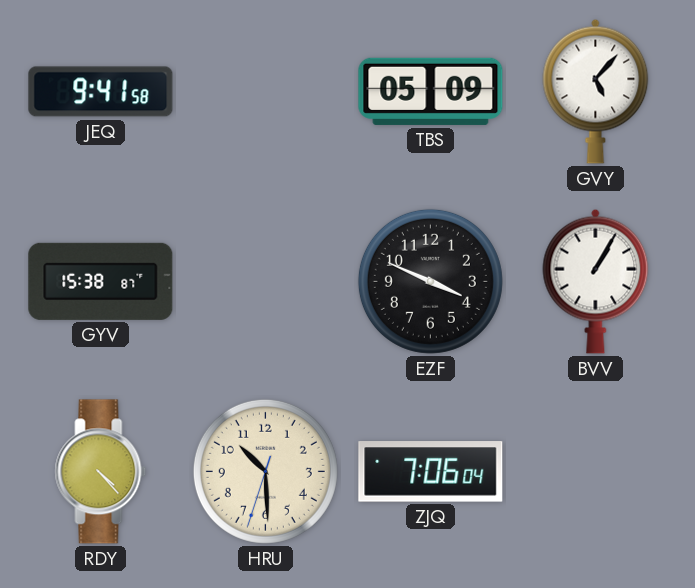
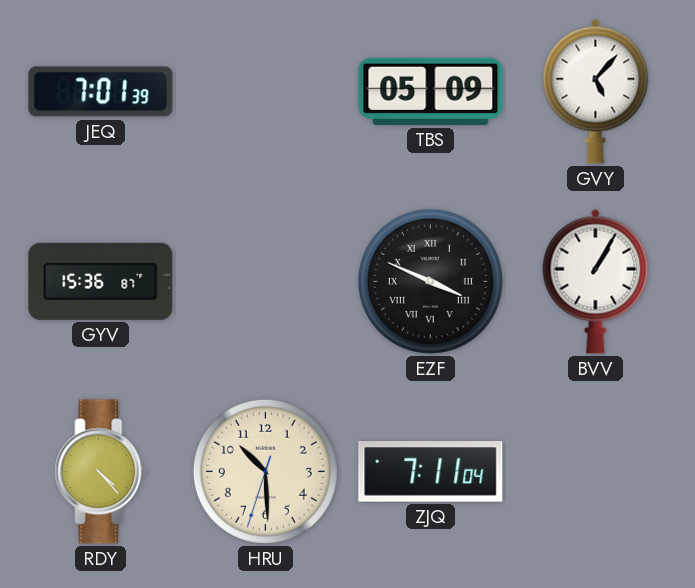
JEQ: 9:41 -> 7:01 (101, 92)
GYV: 15:38 -> 15:36 (101, 281)
EZF numerals: Arabic -> Roman (430, 281)
ZJQ: 7:06 -> 7:11 (431, 472)
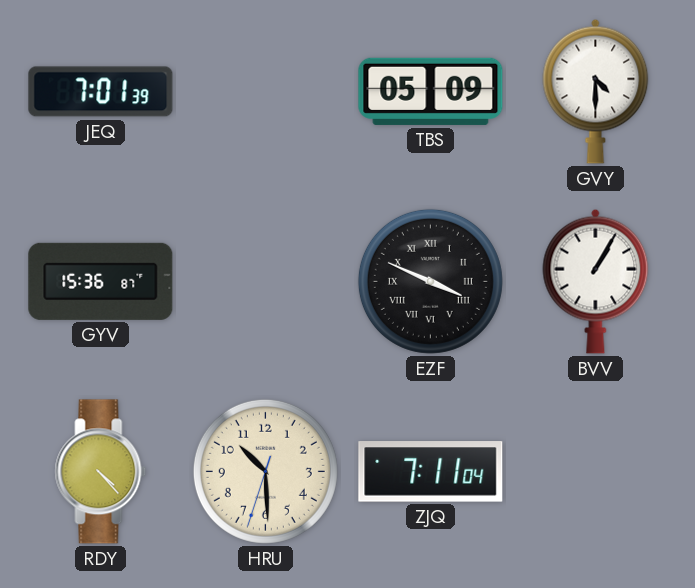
GVY: 5:07 -> 4:30 (596, 91)
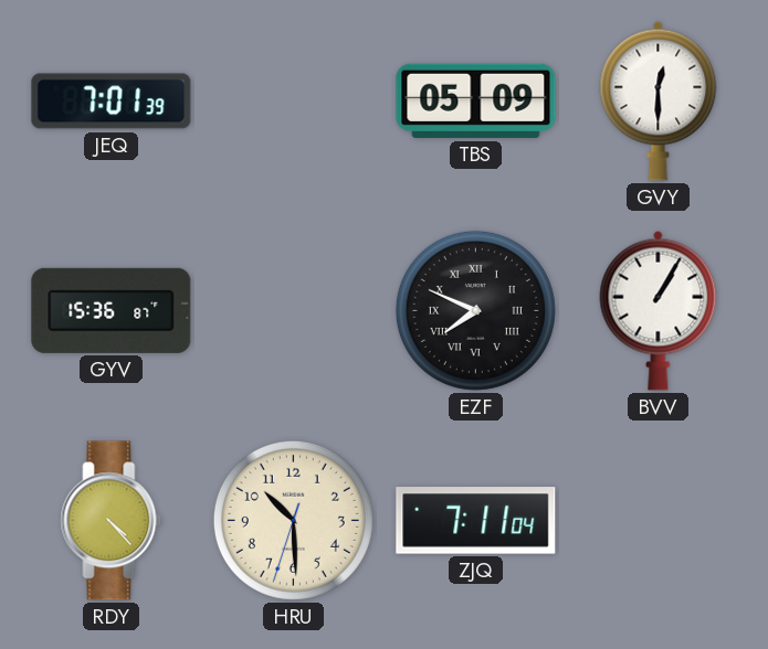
GVY: 4:30 -> 12:30 (659, 100)
EZF: 3:49 -> 7:49 (475, 310)
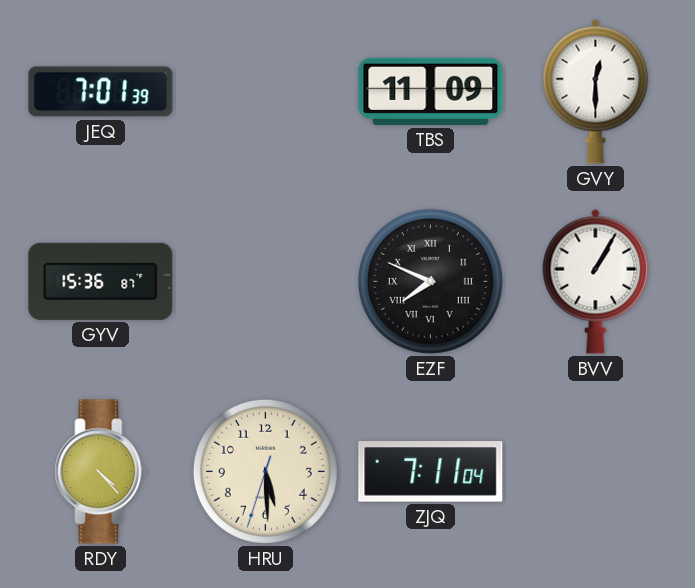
TBS: 05:09 -> 11:09 (431, 91)
HRU: 10:29 -> 5:29 (265, 471)
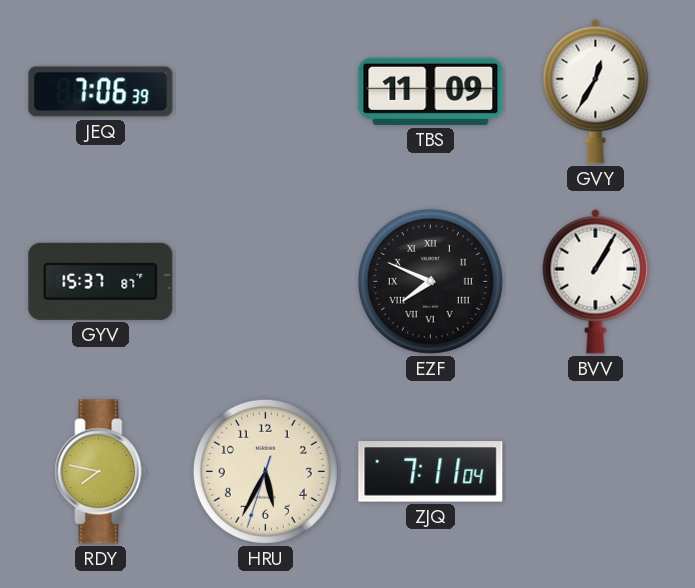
JEQ: 7:01 -> 7:06 (101, 92)
GVY: 12:30 -> 12:35 (596, 91)
GYV: 15:36 -> 15:37 (101, 281)
RDY: 4:23 -> 7:47 (101, 472)
HRU: 5:29 -> 5:34 (265, 471)
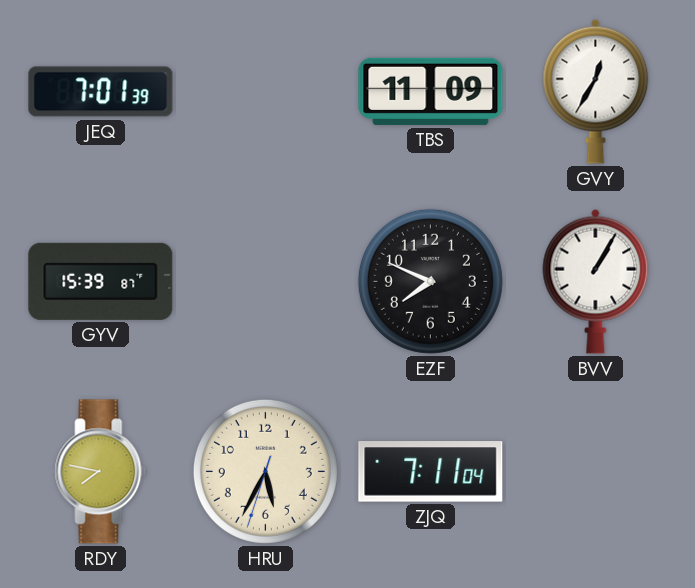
JEQ: 7:06 -> 7:01 (101, 92)
GYV: 15:37 -> 15:39 (101, 281)
EZF numerals: Roman -> Arabic (430, 281)
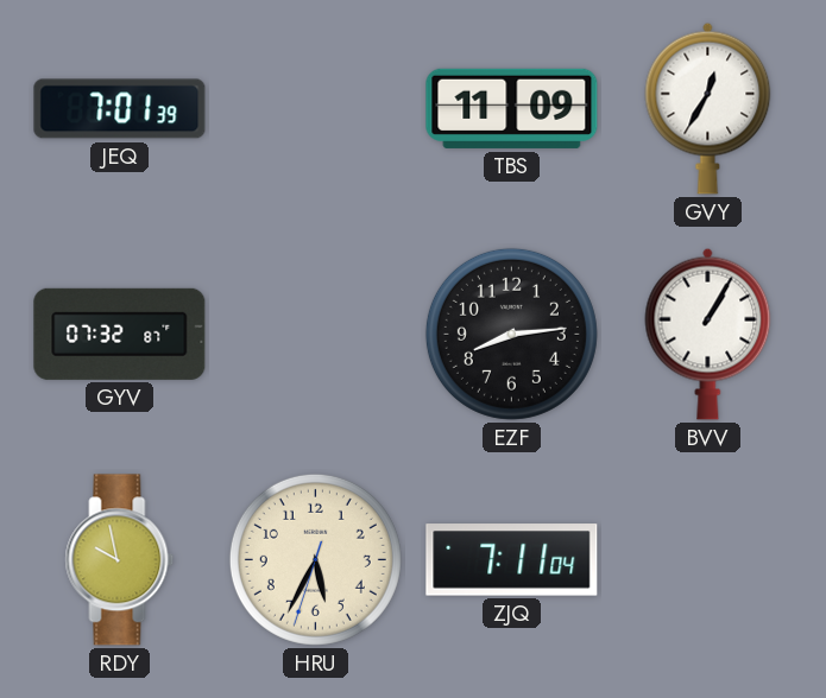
GYV: 15:39 -> 07:32 (120, 334)
EZF: 7:49 -> 8:14 (511, 334)
RDY: 7:47 -> 9:58 (120, 560)
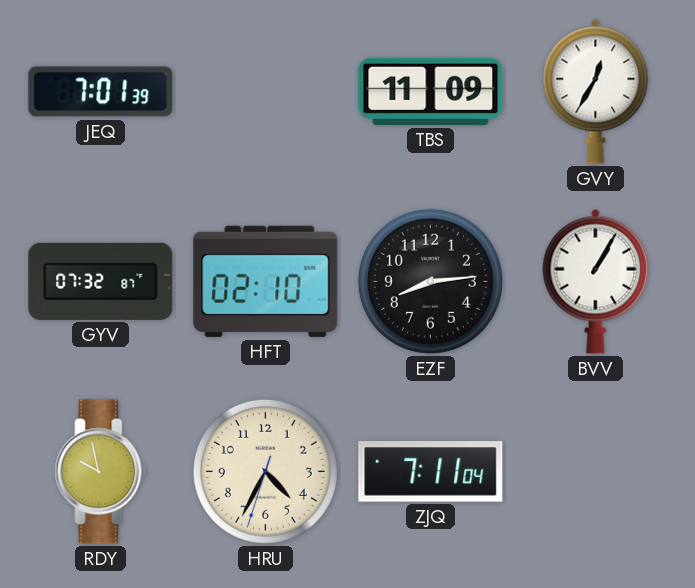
HFT: none -> 02:10 (266, 281)
HRU: 5:34 -> 4:34 (265, 471)
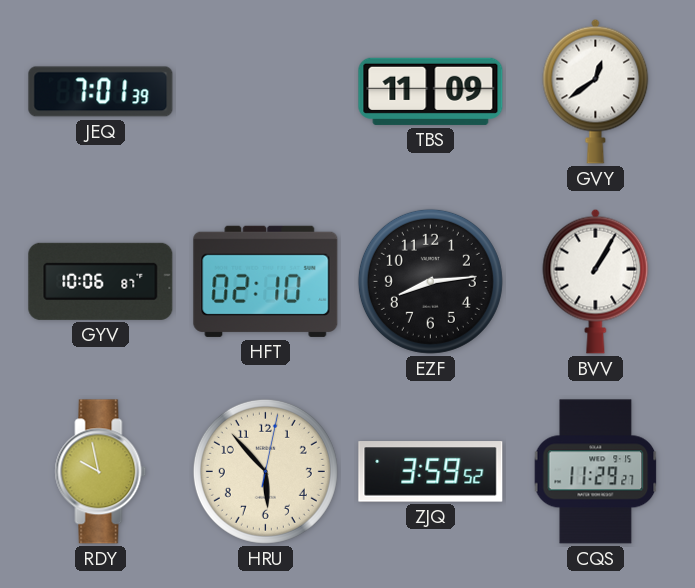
GVY: 12:35 -> 12:39 (596, 91)
GYV: 07:32 -> 10:06 (101, 281)
HRU: 4:34 -> 5:53 (265, 471)
ZJQ: 7:11 -> 3:59 (431, 472)
CQS: none -> 11:29 (596, 472)
